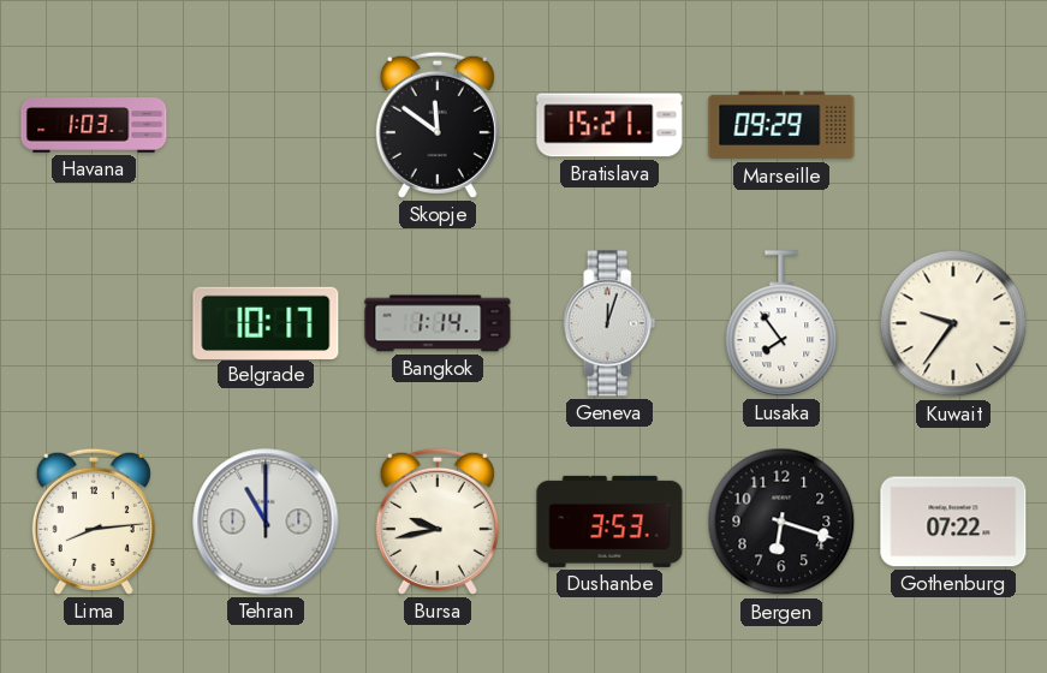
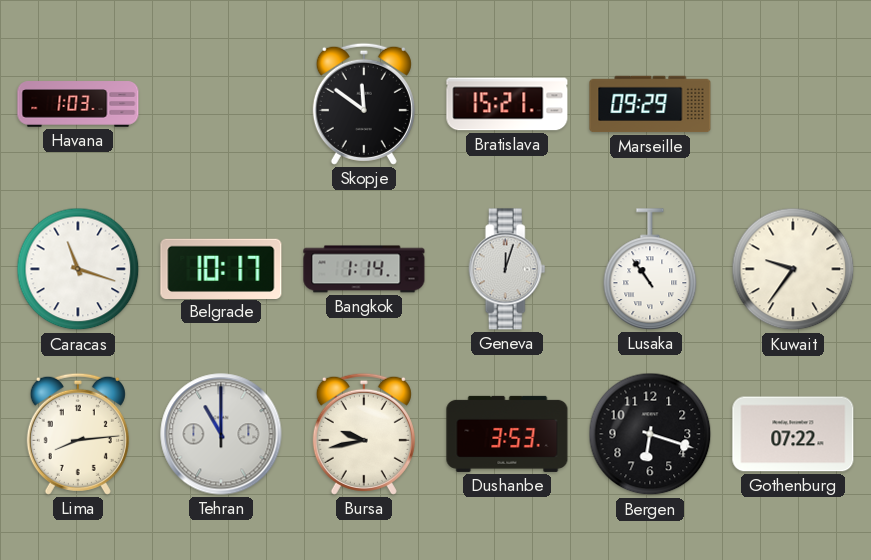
Caracas: none -> 11:18 (78, 269)
Lusaka: 7:54 -> 10:54 (650, 269)
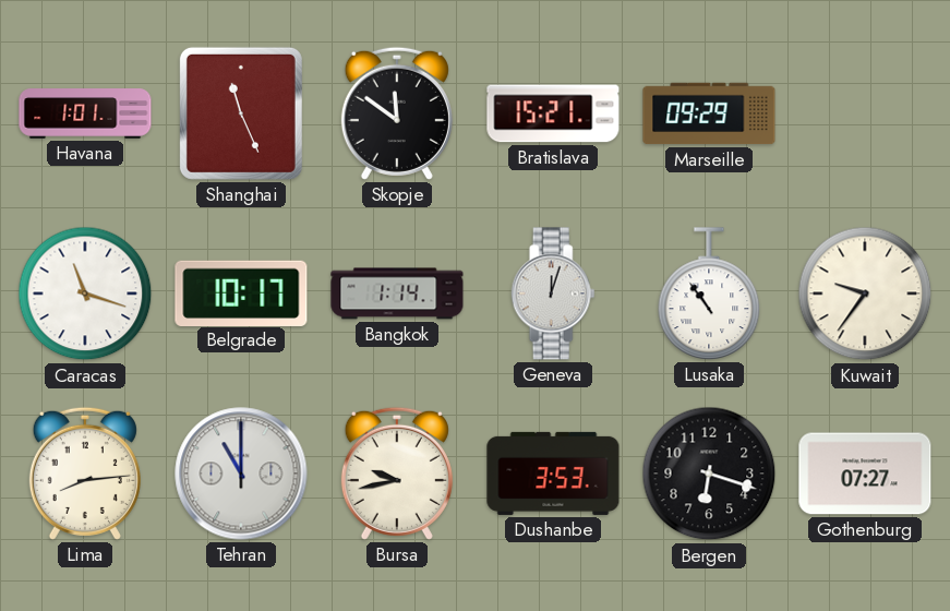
Havana: 1:03 -> 1:01 (85, 113)
Shanghai: none -> 11:26 (241, 113)
Gothenburg: 07:22 -> 07:27 (865, 474)
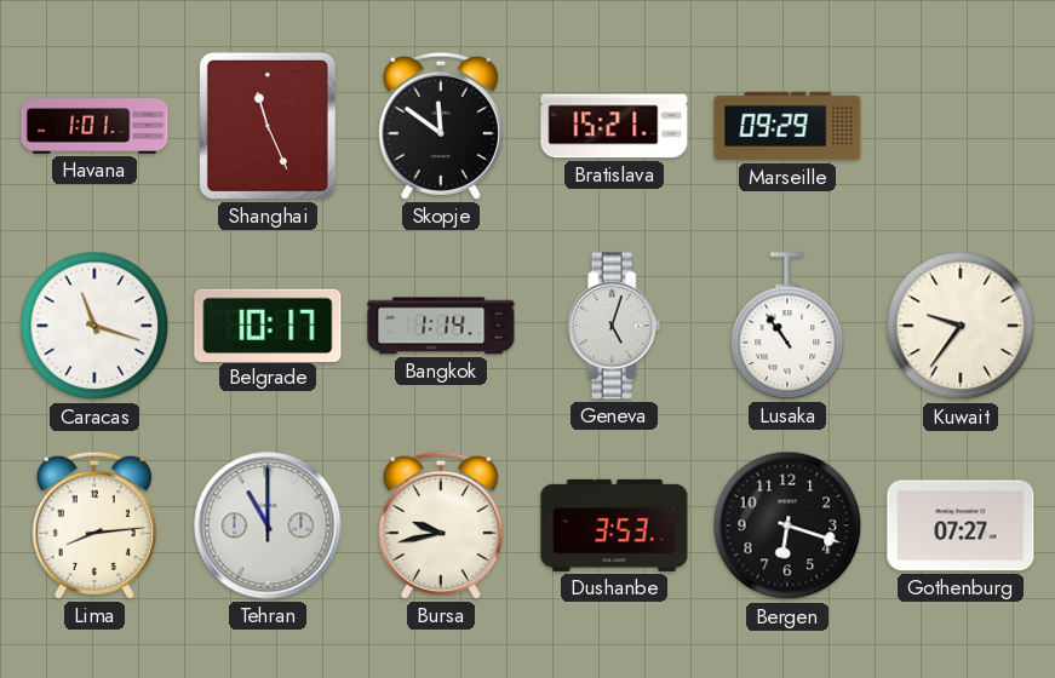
Geneva: 12:03 -> 5:03 (614, 326)
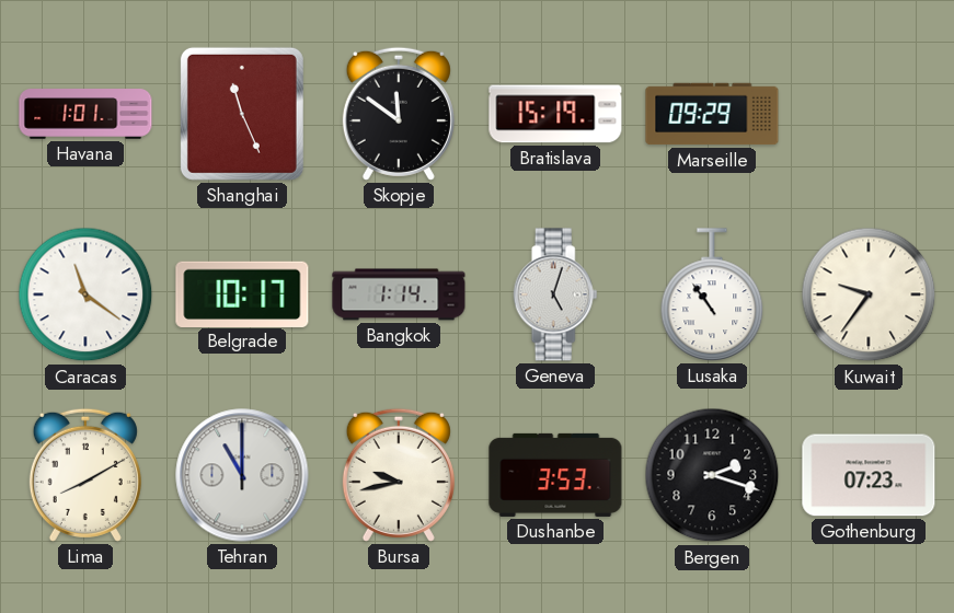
Bratislava: 15:21 -> 15:19 (555, 114)
Caracas: 11:18 -> 11:21 (85, 294)
Lima: 8:14 -> 8:10 (85, 475)
Bergen: 6:18 -> 2:18 (712, 475)
Gothenburg: 07:27 -> 07:23 (869, 475)
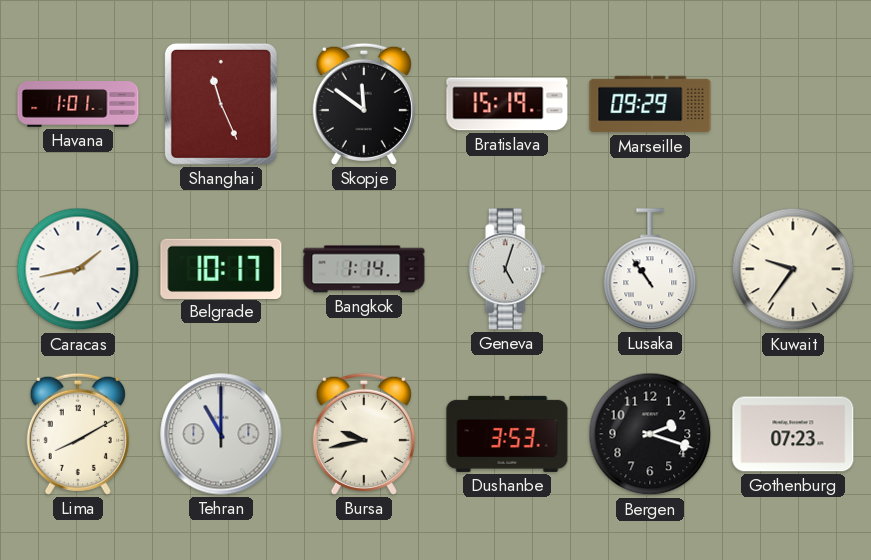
Caracas: 11:21 -> 1:43 (78, 269)
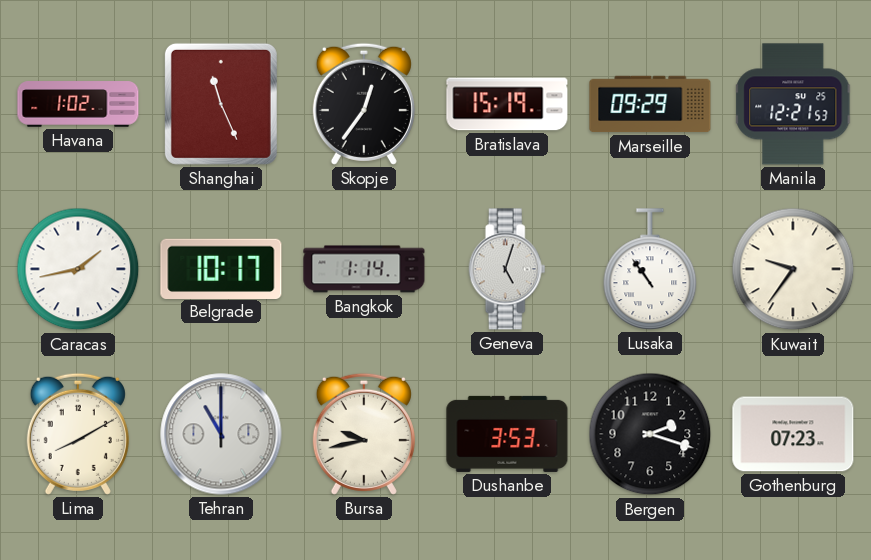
Havana: 1:01 -> 1:02 (78, 104)
Skopje: 11:51 -> 12:36 (364, 104)
Manila: none -> 12:21 (794, 104)
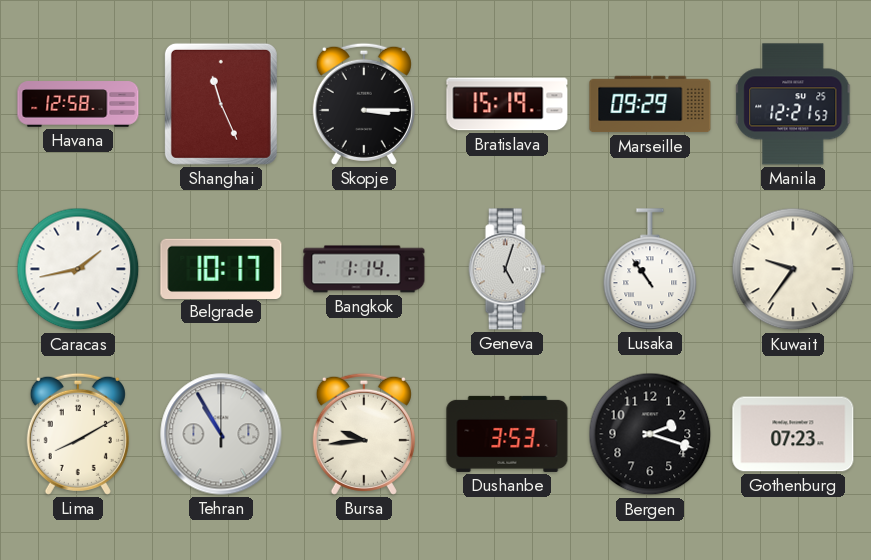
Havana: 1:02 -> 12:58 (78, 104)
Skopje: 12:36 -> 3:15 (364, 104)
Tehran: 11:00 -> 10:55 (221, 434)
Bursa: 9:43 -> 9:44 (364, 434)
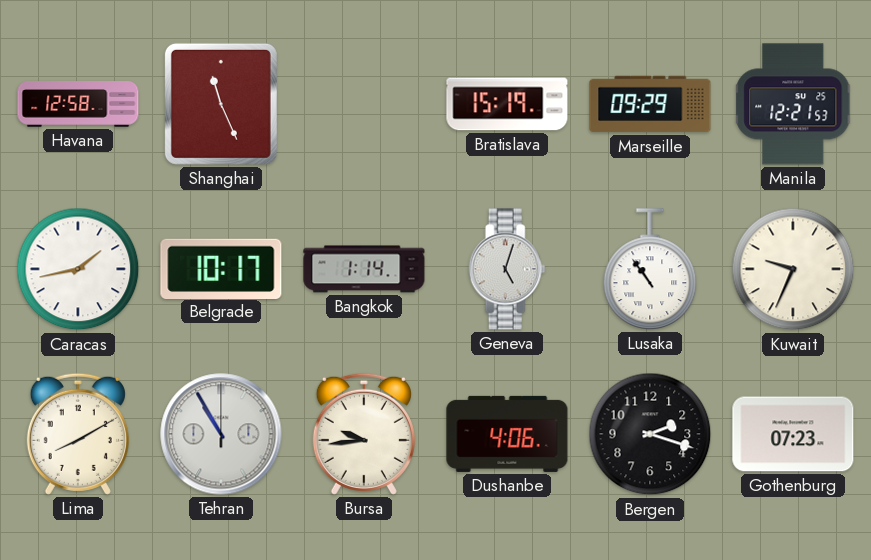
Skopje: 3:15 -> none (364, 104)
Kuwait: 9:36 -> 9:34 (793, 269)
Dushanbe: 3:53 -> 4:06 (507, 434)
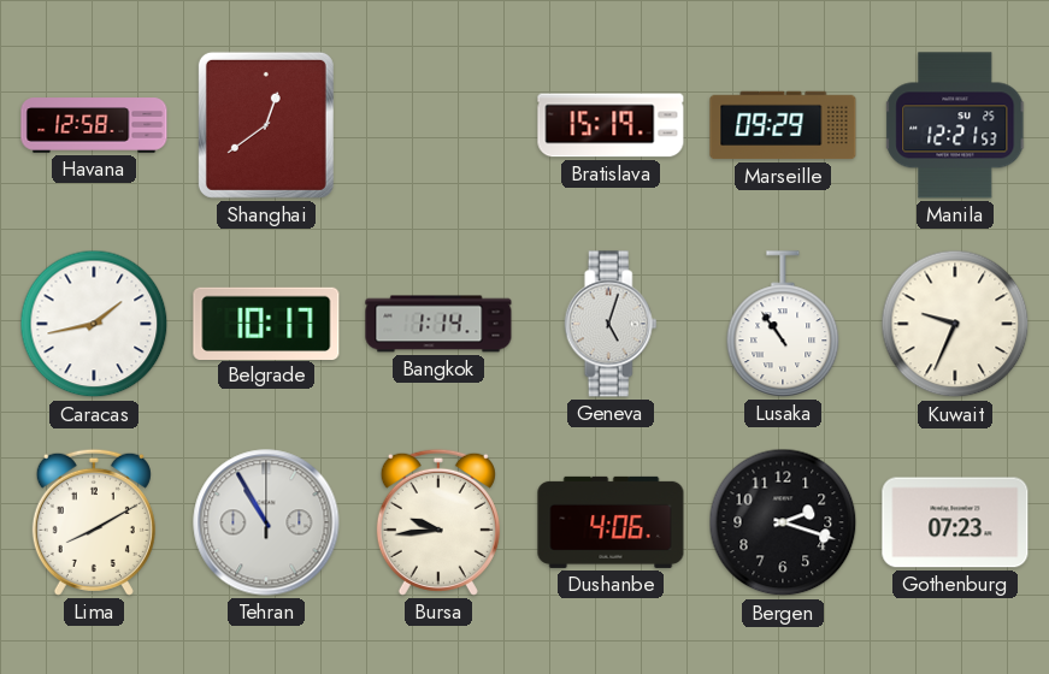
Shanghai: 11:26 -> 12:39 (266, 125)
